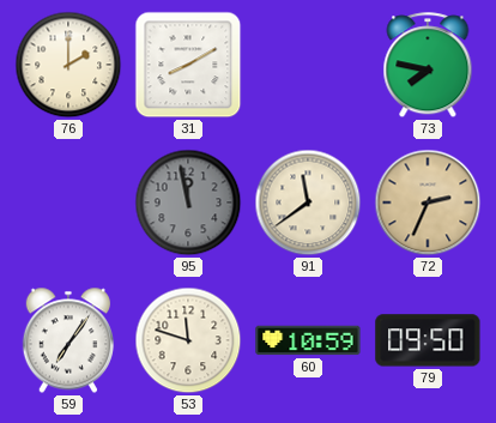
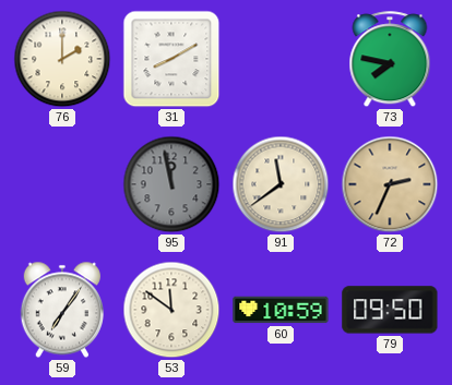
53: 11:48 -> 11:51 (171, 310)
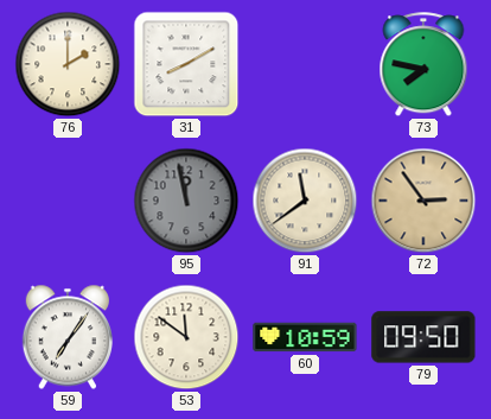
72: 2:34 -> 2:54 (423, 201)
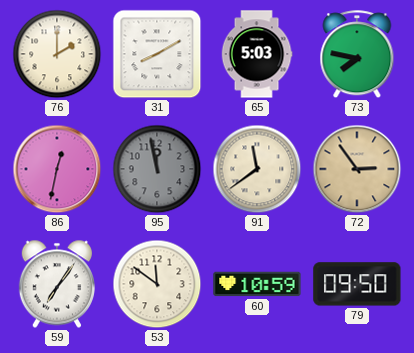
65: none -> 5:03 (257, 54)
86: none -> 12:32 (57, 169)
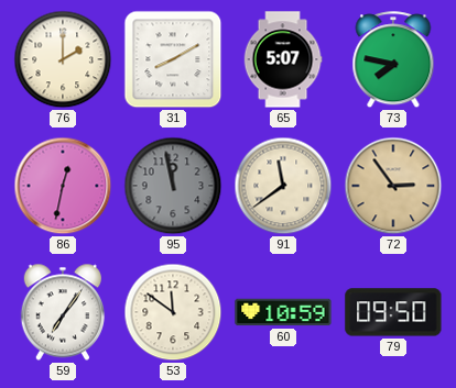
65: 5:03 -> 5:07 (283, 59)
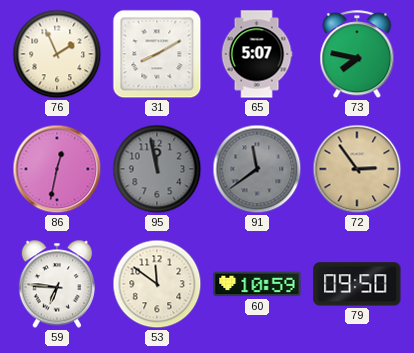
76: 2:00 -> 1:56 (57, 54)
91 dial: cream -> grey (257, 169)
59: 7:06 -> 6:46 (56, 284)
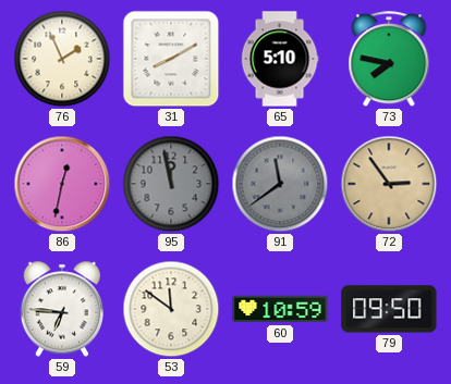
65: 5:07 -> 5:10 (280, 59)
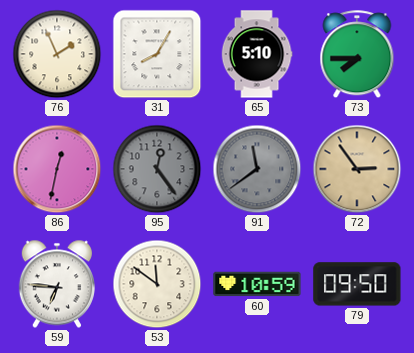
31: 8:10 -> 8:05 (157, 54)
73: 7:47 -> 7:45 (357, 55)
95: 11:58 -> 12:24 (157, 169)
